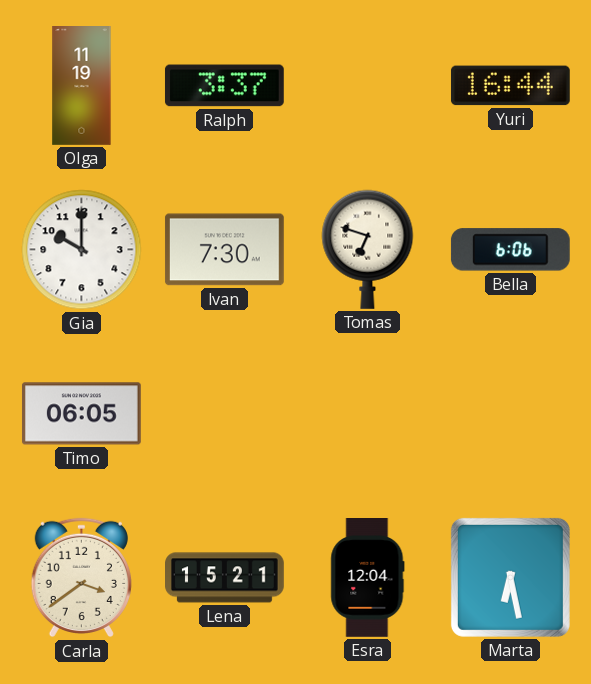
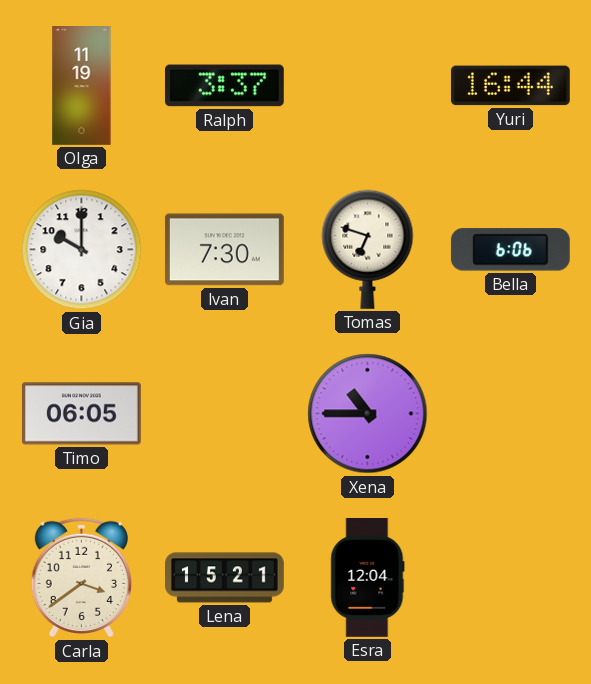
Xena: none -> 10:45 (368, 414)
Marta: 6:28 -> none (510, 577)
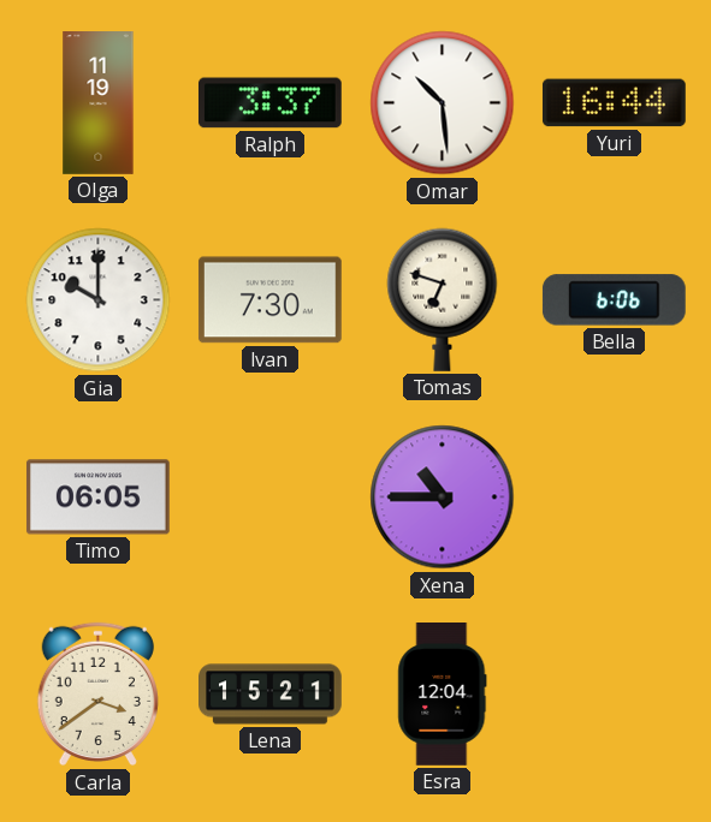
Omar: none -> 10:29 (443, 103)
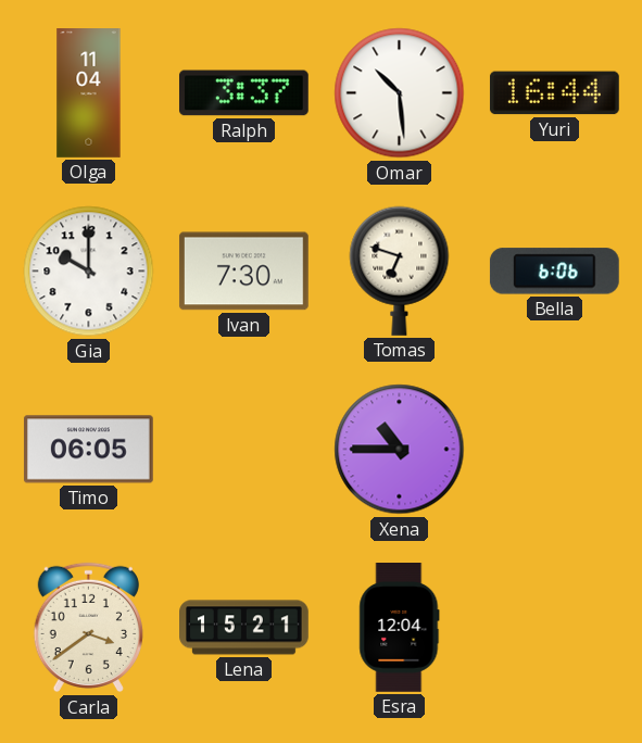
Olga: 11:19 -> 11:04 (89, 93)
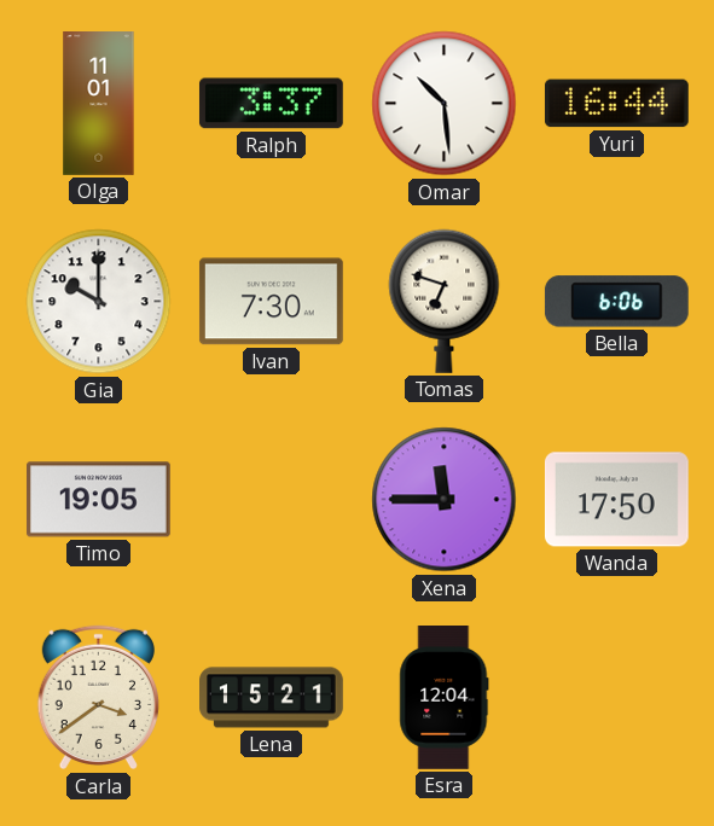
Olga: 11:04 -> 11:01 (99, 104)
Timo: 06:05 -> 19:05 (98, 500)
Xena: 10:45 -> 11:45 (445, 500)
Wanda: none -> 17:50 (616, 500)
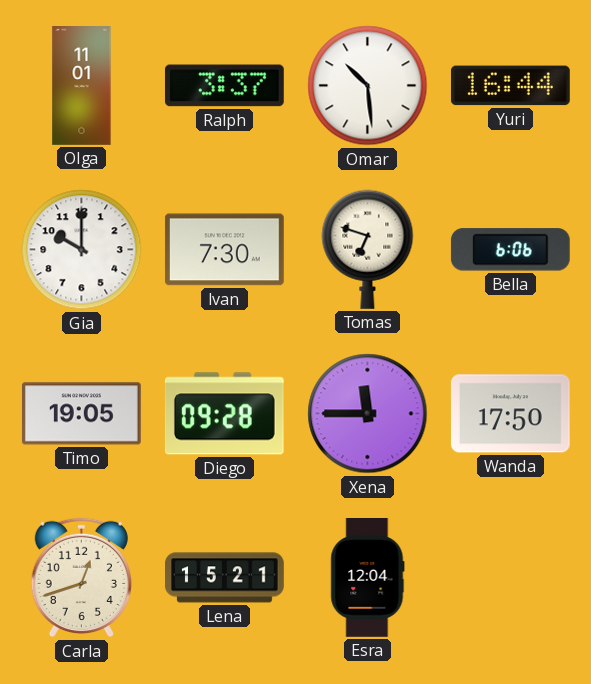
Diego: none -> 09:28 (224, 414)
Carla: 3:39 -> 12:42 (81, 578)
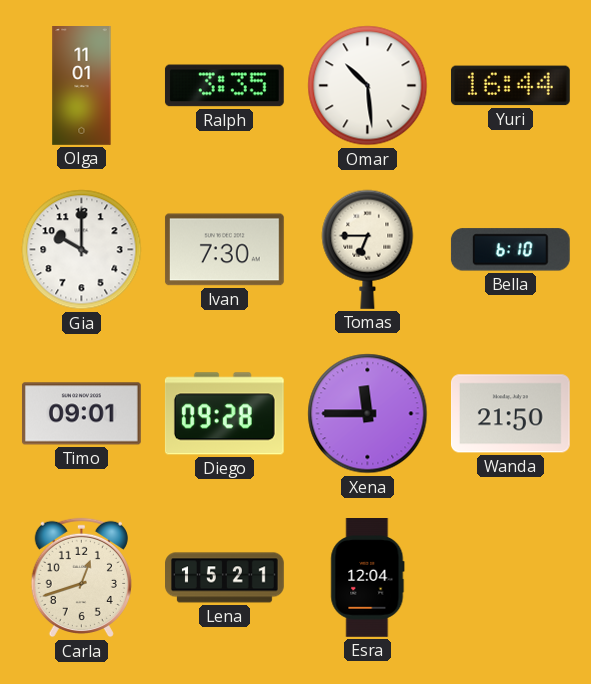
Ralph: 3:37 -> 3:35 (224, 86)
Tomas: 6:48 -> 6:45 (368, 249)
Bella: 6:06 -> 6:10 (510, 250)
Timo: 19:05 -> 09:01 (81, 414)
Wanda: 17:50 -> 21:50 (510, 414)
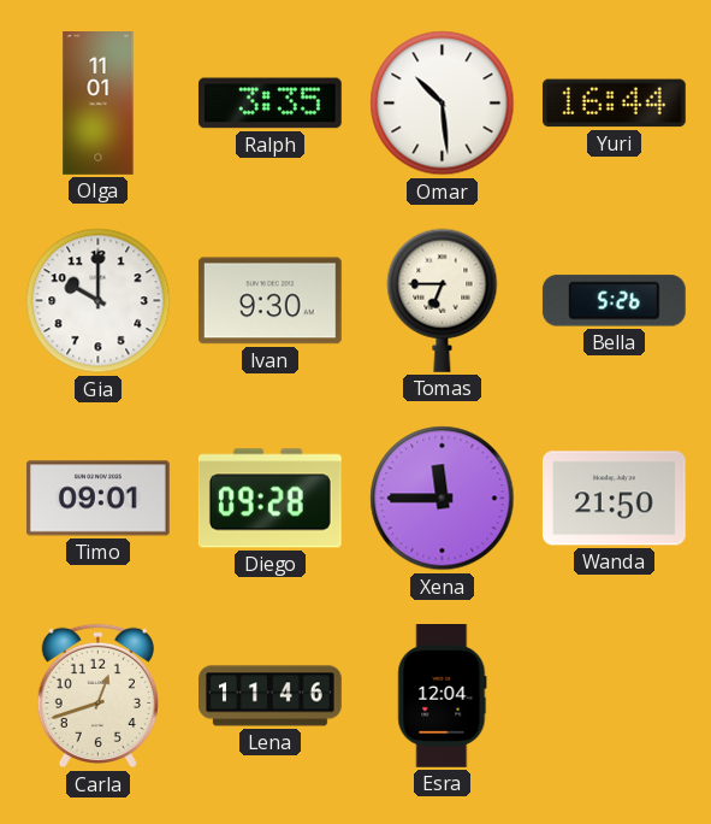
Ivan: 7:30 -> 9:30 (269, 301)
Bella: 6:10 -> 5:26 (614, 301)
Lena: 15:21 -> 11:46 (271, 696)
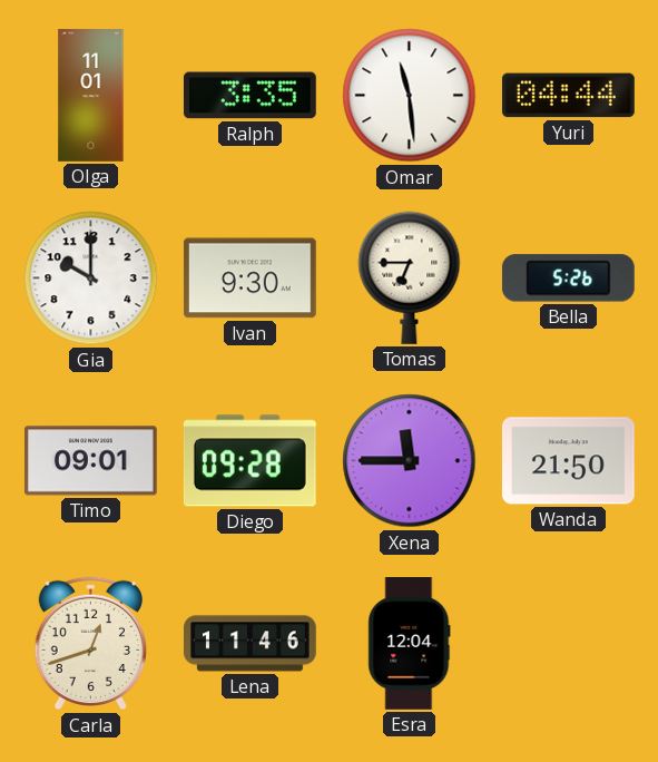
Omar: 10:29 -> 11:29 (410, 96)
Yuri: 16:44 -> 04:44 (568, 96)
